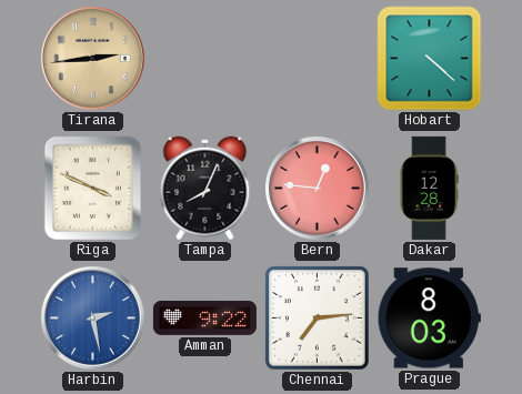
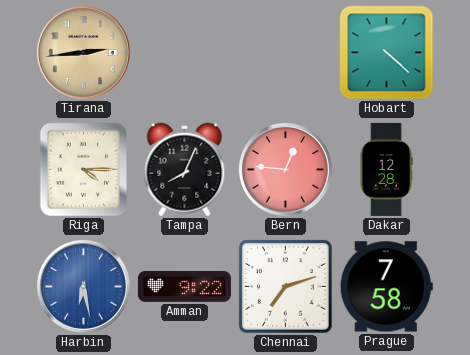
Riga: 3:49 -> 4:15 (84, 170)
Harbin: 2:28 -> 6:28 (83, 286)
Chennai: 7:14 -> 7:12 (286, 287)
Prague: 8:03 -> 7:58 (386, 287)
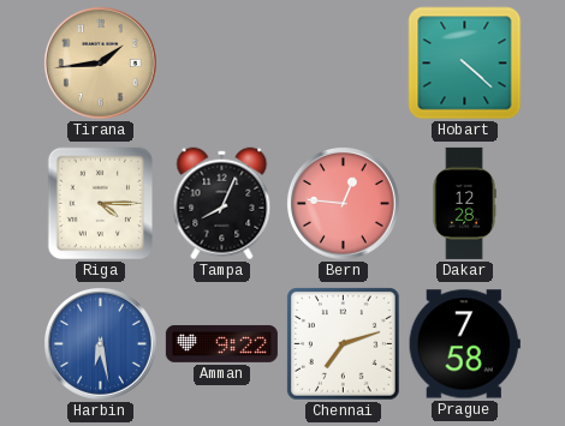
Tirana: 2:44 -> 1:44 (100, 62)
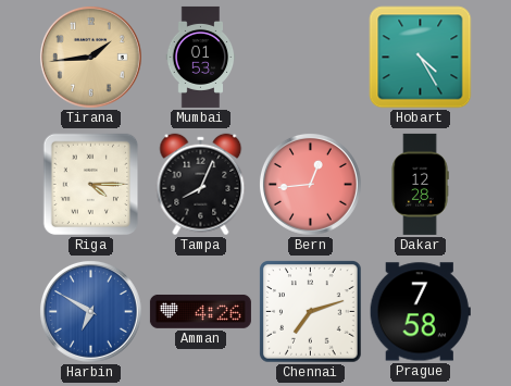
Mumbai: none -> 01:53 (201, 57)
Hobart: 4:22 -> 4:25 (421, 58)
Bern: 12:46 -> 12:44 (310, 184)
Harbin: 6:28 -> 6:50 (90, 311)
Amman: 9:22 -> 4:26 (200, 311)
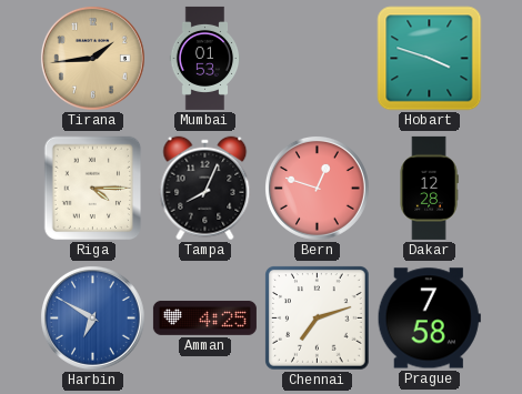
Hobart: 4:25 -> 3:48 (430, 59)
Bern: 12:44 -> 12:48 (317, 188)
Amman: 4:26 -> 4:25 (204, 317)
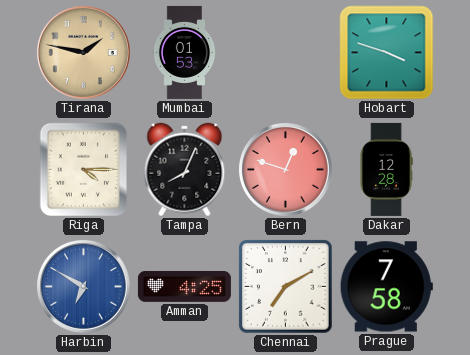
Tirana: 1:44 -> 1:47 (83, 52)
Chennai: 7:12 -> 7:10 (286, 287)
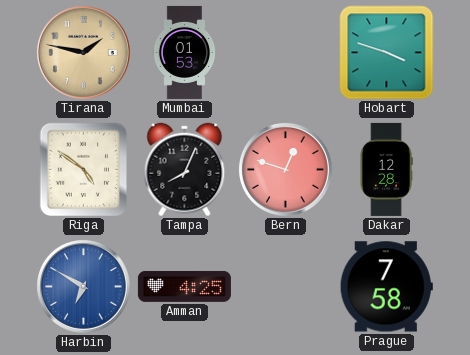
Riga: 4:15 -> 4:51 (84, 170)
Chennai: 7:10 -> none (286, 287)
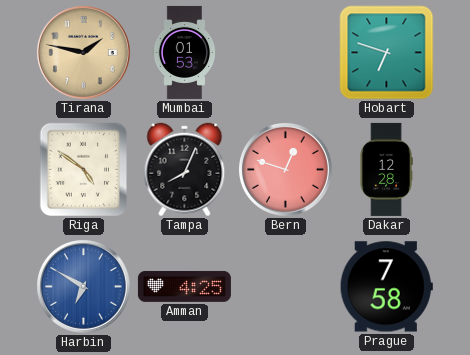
Hobart: 3:48 -> 6:48 (387, 53)
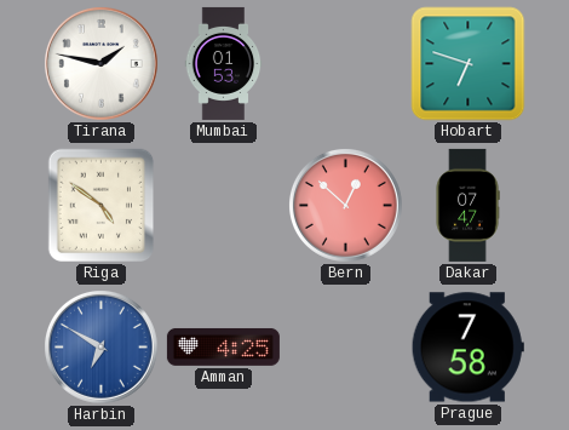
Tirana dial: champagne -> white (100, 63)
Tampa: 8:04 -> none (185, 170)
Bern: 12:48 -> 12:52 (345, 205)
Dakar: 12:28 -> 07:47 (467, 205)
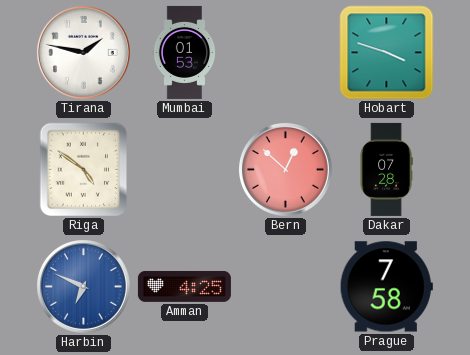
Hobart: 6:48 -> 3:48 (387, 53)
Dakar: 07:47 -> 07:28 (386, 169)
Harbin: 6:50 -> 6:49 (83, 286)
